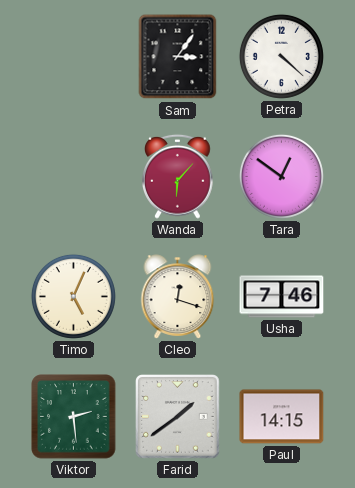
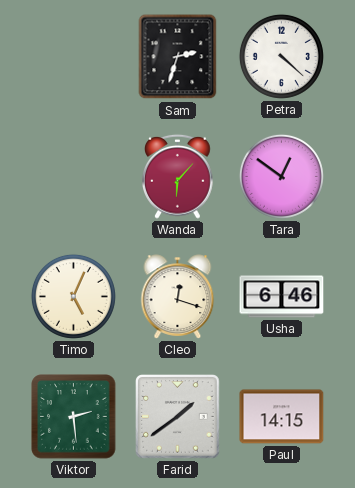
Sam: 3:06 -> 2:33 (178, 57)
Usha: 7:46 -> 6:46 (282, 297)
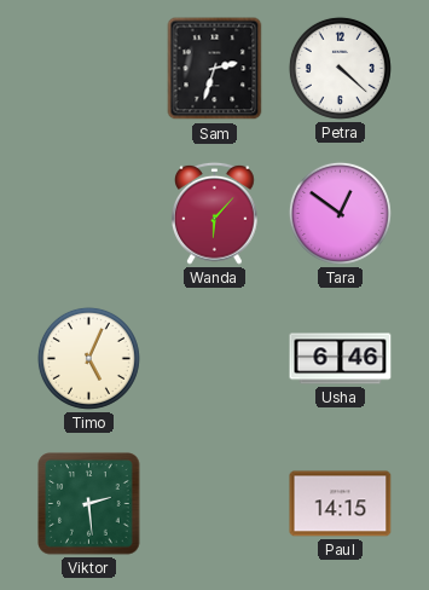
Cleo: 12:18 -> none (178, 297)
Farid: 1:39 -> none (178, 417)
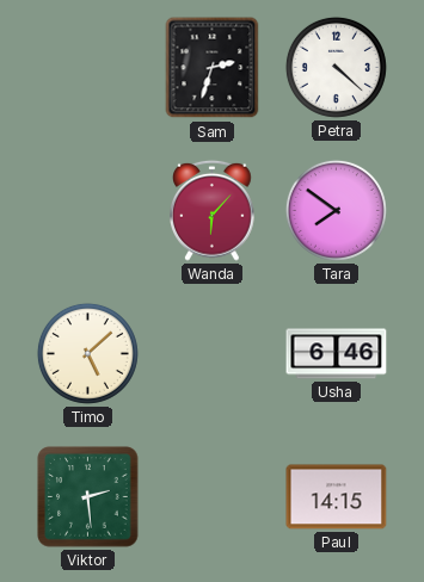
Tara: 12:51 -> 7:51 (336, 210)
Timo: 5:04 -> 5:08 (87, 353)
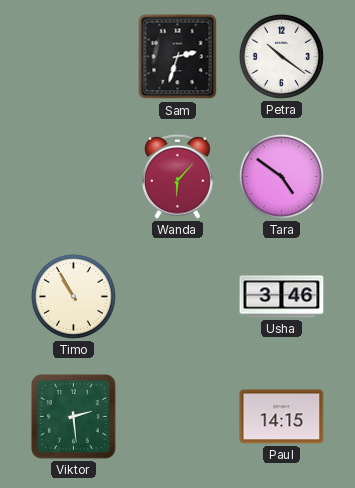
Petra: 4:22 -> 10:21 (281, 56)
Tara: 7:51 -> 4:51 (281, 176)
Timo: 5:08 -> 10:55 (73, 296)
Usha: 6:46 -> 3:46 (282, 297)
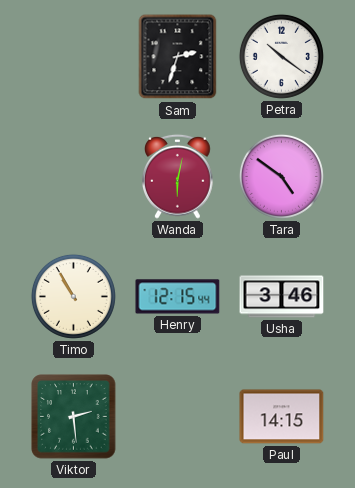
Wanda: 6:07 -> 6:02 (178, 176)
Henry: none -> 12:15 (178, 297)
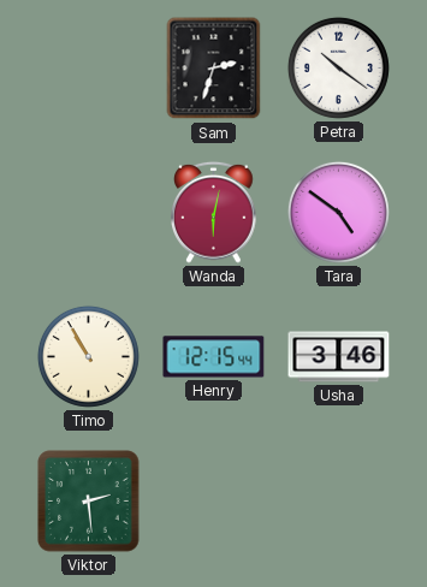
Paul: 14:15 -> none (282, 417)
